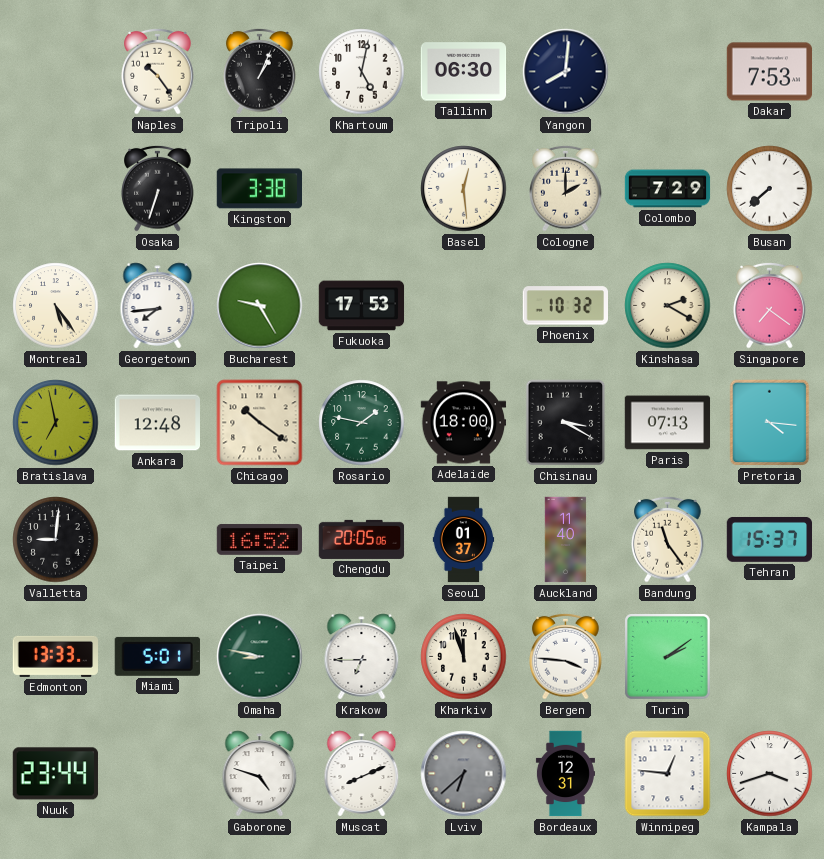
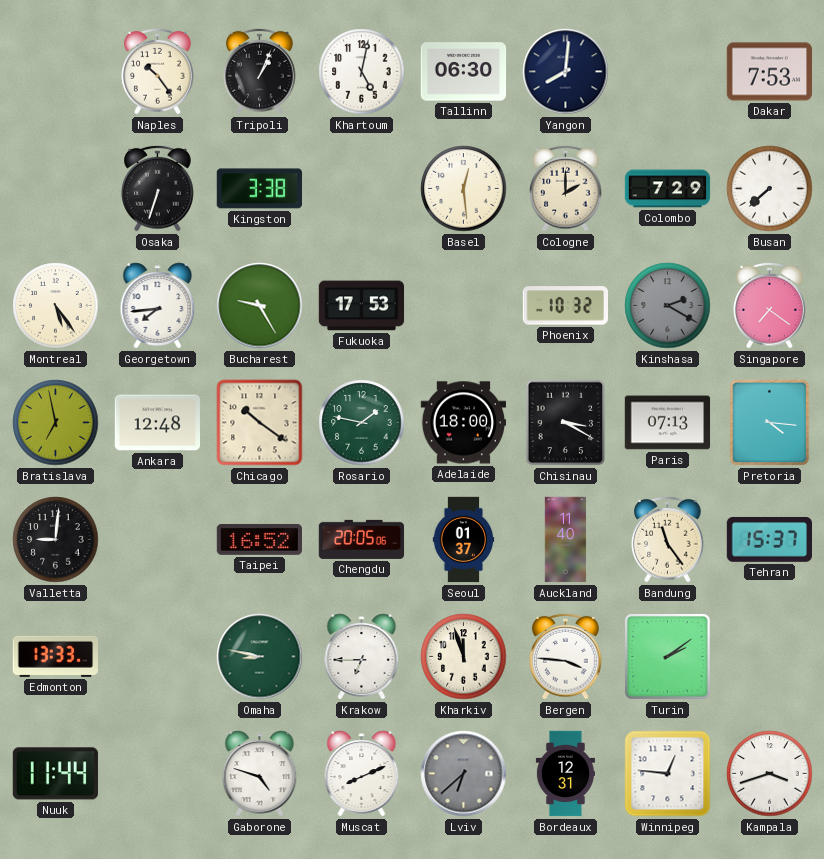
Kinshasa dial: cream -> grey (668, 306)
Miami: 5:01 -> none (157, 656)
Nuuk: 23:44 -> 11:44 (55, 774)
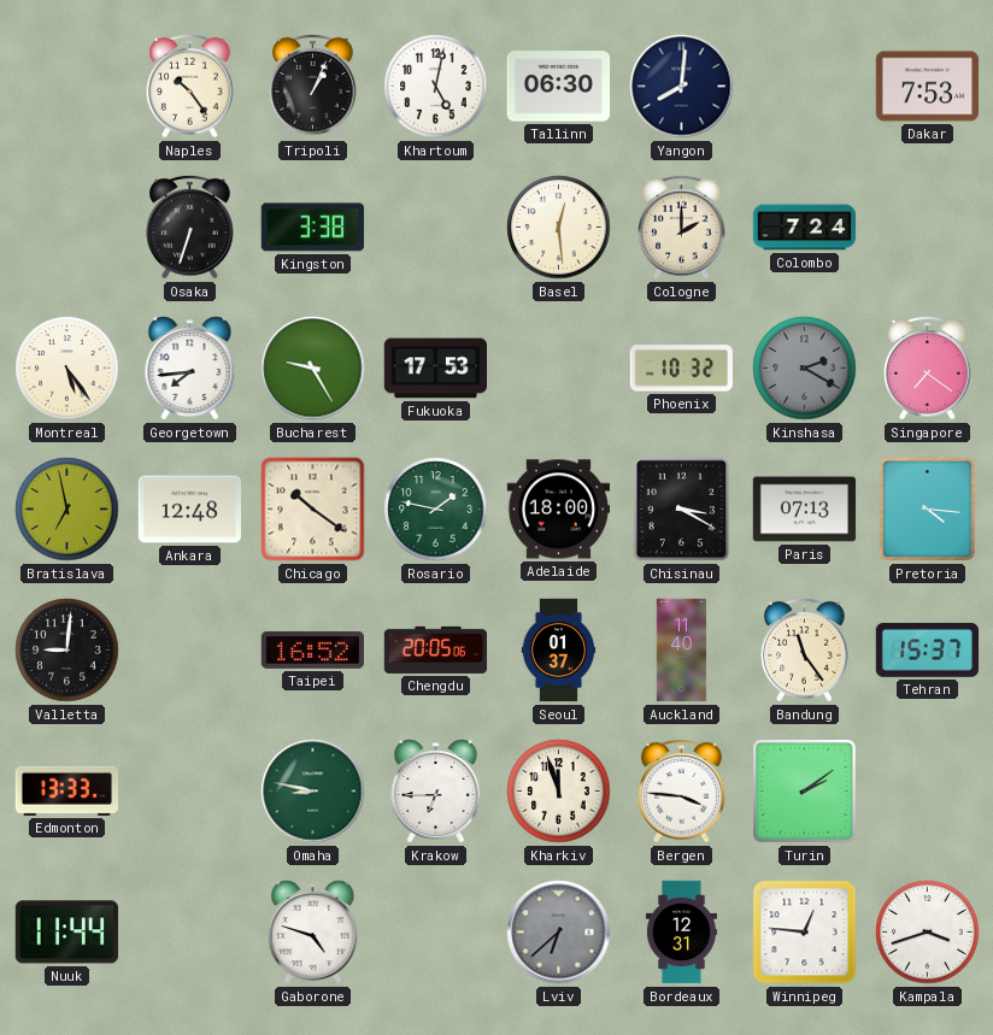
Colombo: 7:29 -> 7:24 (805, 228)
Busan: 7:38 -> none (770, 189)
Muscat: 8:11 -> none (362, 774)
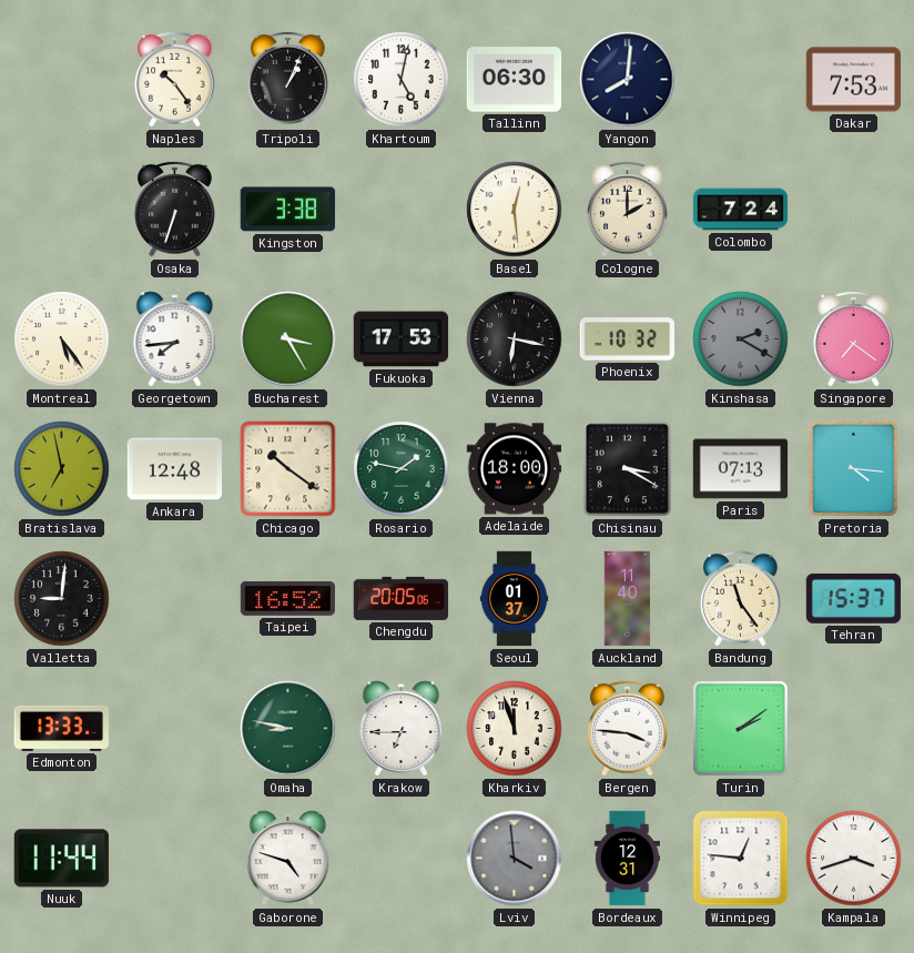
Bucharest: 9:25 -> 3:25 (288, 339)
Vienna: none -> 6:17 (515, 339)
Lviv: 6:38 -> 3:59 (515, 859)
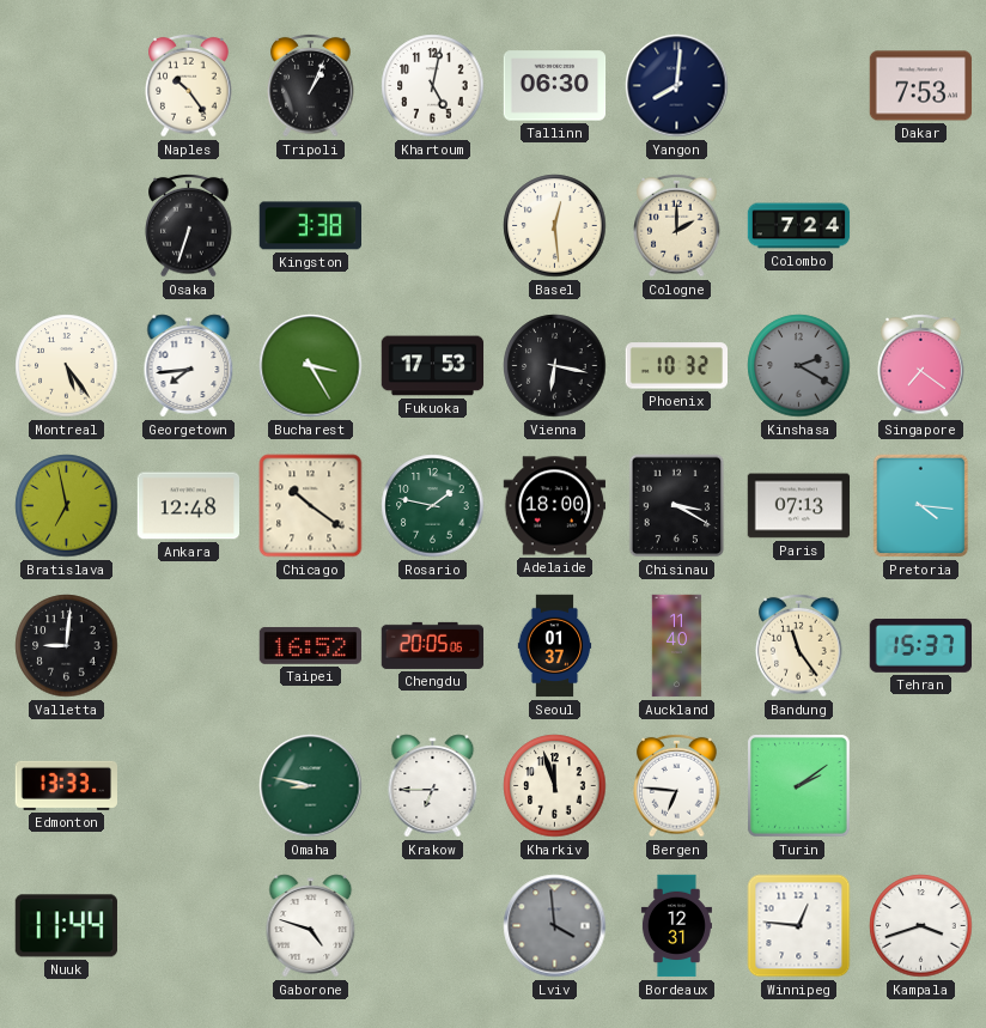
Bergen: 3:46 -> 6:46 (677, 785)
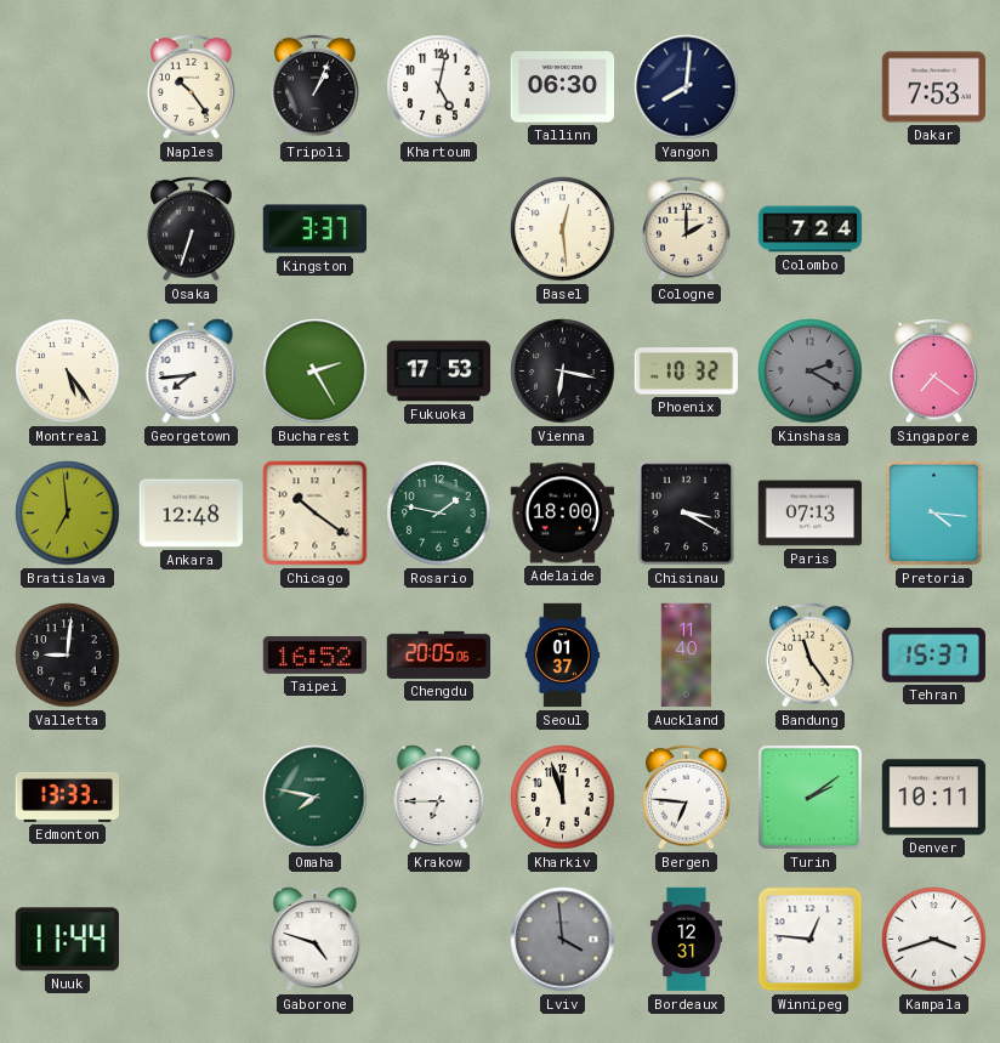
Kingston: 3:38 -> 3:37 (314, 229)
Bucharest: 3:25 -> 2:25 (316, 372)
Bratislava: 6:58 -> 6:59 (68, 514)
Omaha: 8:47 -> 7:47 (316, 798)
Denver: none -> 10:11 (934, 798)
